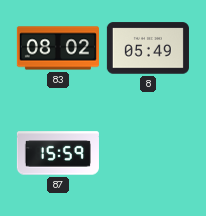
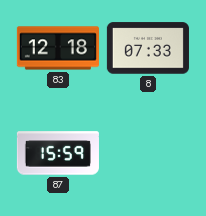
83: 08:02 -> 12:18 (58, 48)
8: 05:49 -> 07:33 (148, 48)
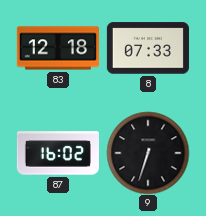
87: 15:59 -> 16:02 (58, 153)
9: none -> 6:33 (148, 153)
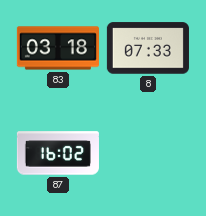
83: 12:18 -> 03:18 (58, 48)
9: 6:33 -> none (148, 153)
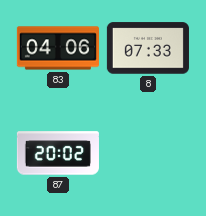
83: 03:18 -> 04:06 (58, 48)
87: 16:02 -> 20:02 (58, 153)
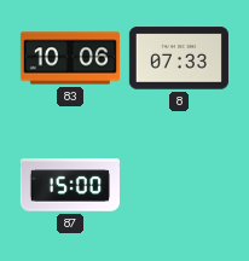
83: 04:06 -> 10:06 (70, 58)
87: 20:02 -> 15:00 (70, 185)
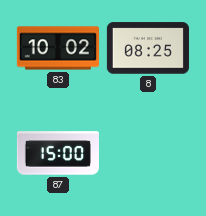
83: 10:06 -> 10:02 (58, 48)
8: 07:33 -> 08:25 (148, 48)
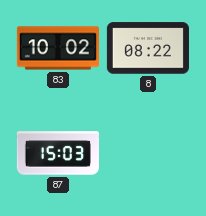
8: 08:25 -> 08:22 (148, 48)
87: 15:00 -> 15:03 (58, 153)
